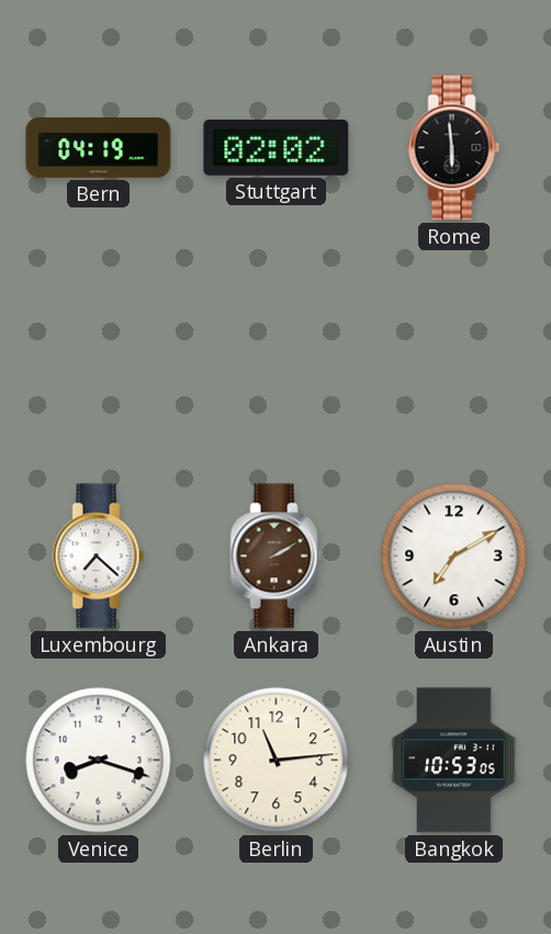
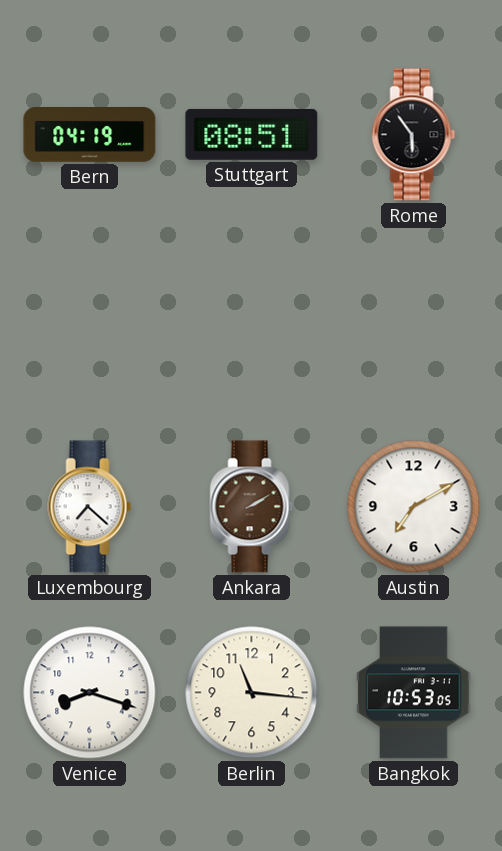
Stuttgart: 02:02 -> 08:51 (252, 134)
Rome: 5:59 -> 5:54 (414, 135)
Berlin: 11:14 -> 11:16 (252, 693)
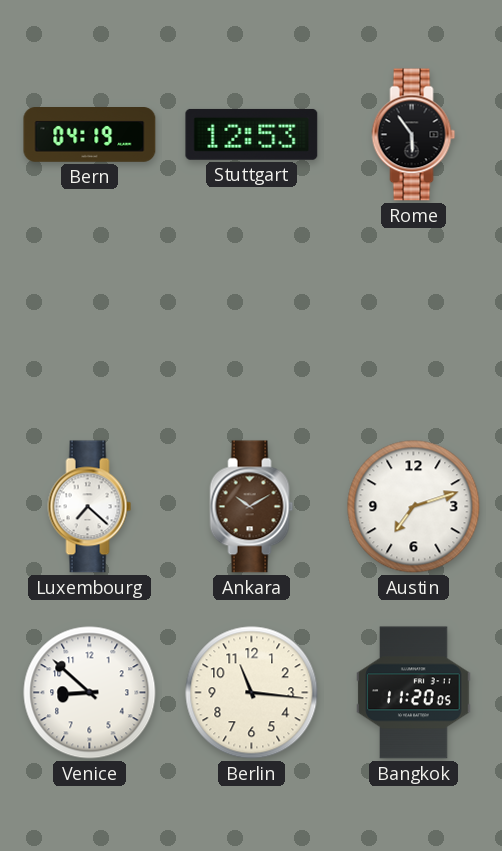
Stuttgart: 08:51 -> 12:53 (252, 134)
Ankara: 2:10 -> 10:10 (252, 507)
Austin: 7:10 -> 7:12 (414, 507)
Venice: 8:18 -> 8:52 (90, 693)
Bangkok: 10:53 -> 11:20 (414, 693)
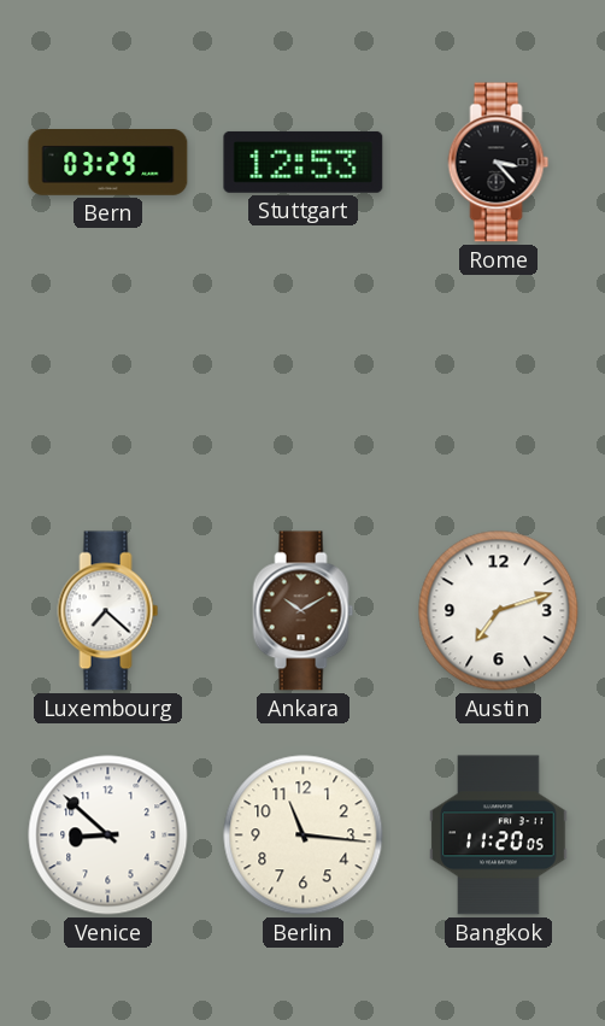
Bern: 04:19 -> 03:29 (108, 163)
Rome: 5:54 -> 3:23 (499, 163)
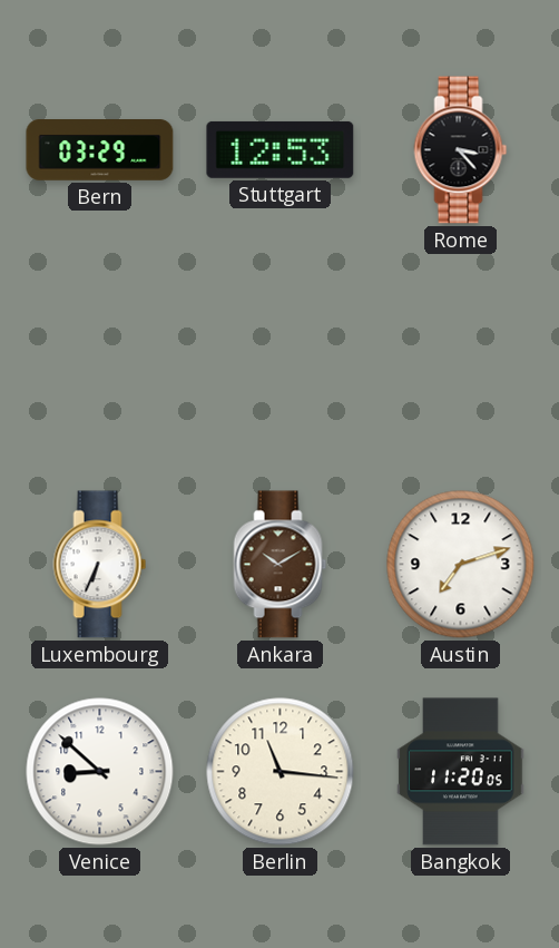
Luxembourg: 7:22 -> 6:34 (100, 565)
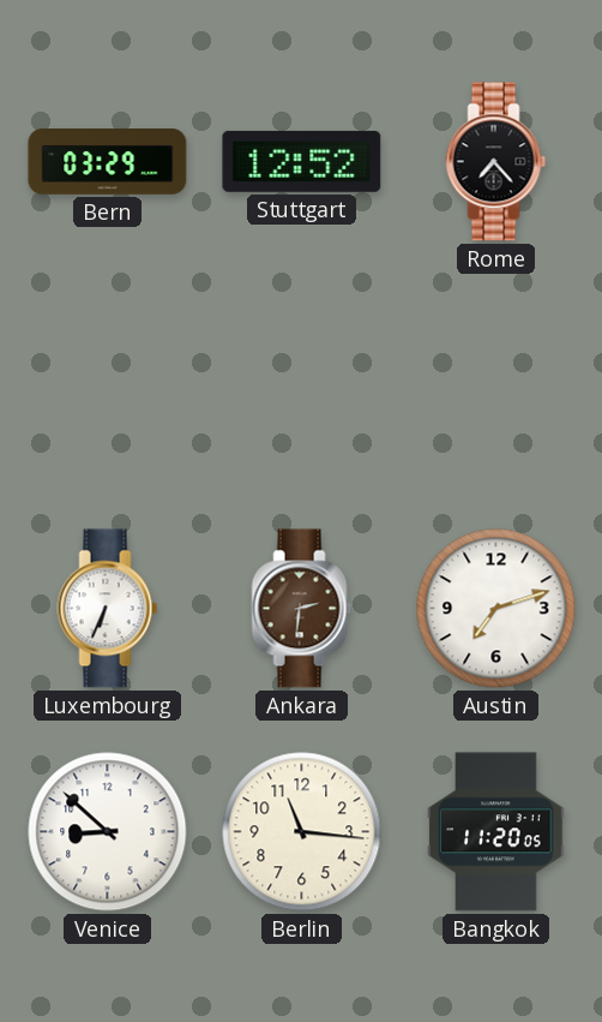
Stuttgart: 12:53 -> 12:52 (302, 161)
Rome: 3:23 -> 7:23 (496, 162)
Ankara: 10:10 -> 2:31 (302, 609)
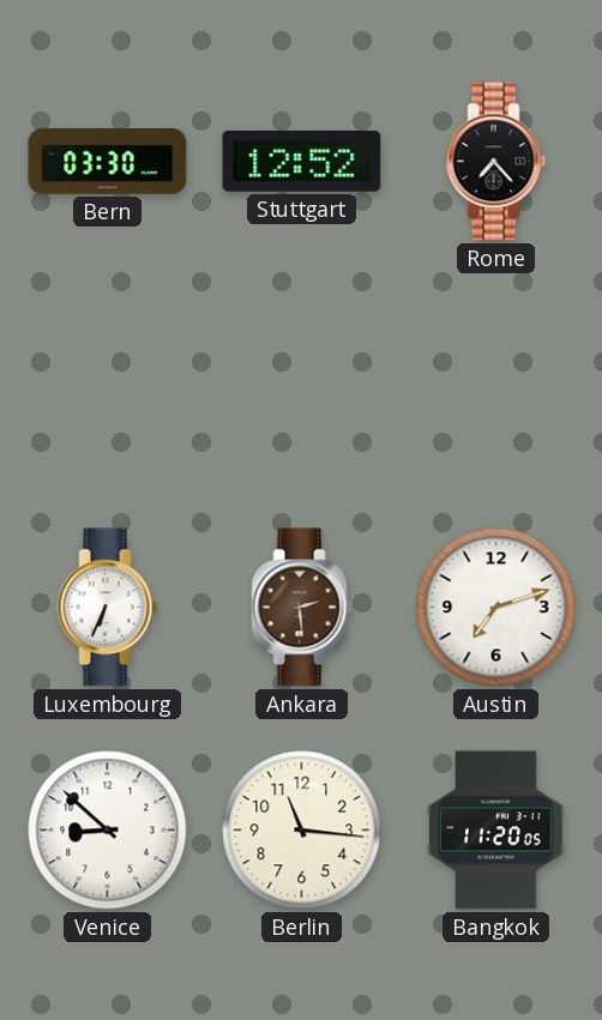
Bern: 03:29 -> 03:30 (108, 162)
Ankara: 2:31 -> 2:29 (302, 608)
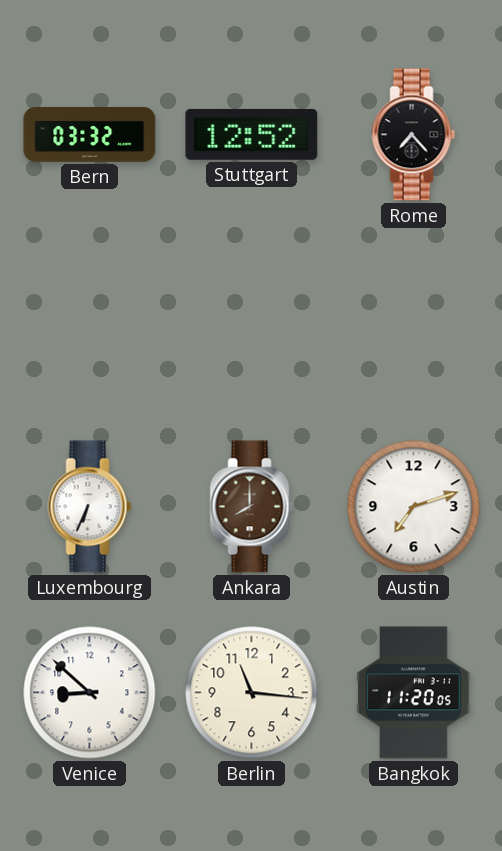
Bern: 03:30 -> 03:32 (90, 135)
Ankara: 2:29 -> 8:00 (252, 507)
